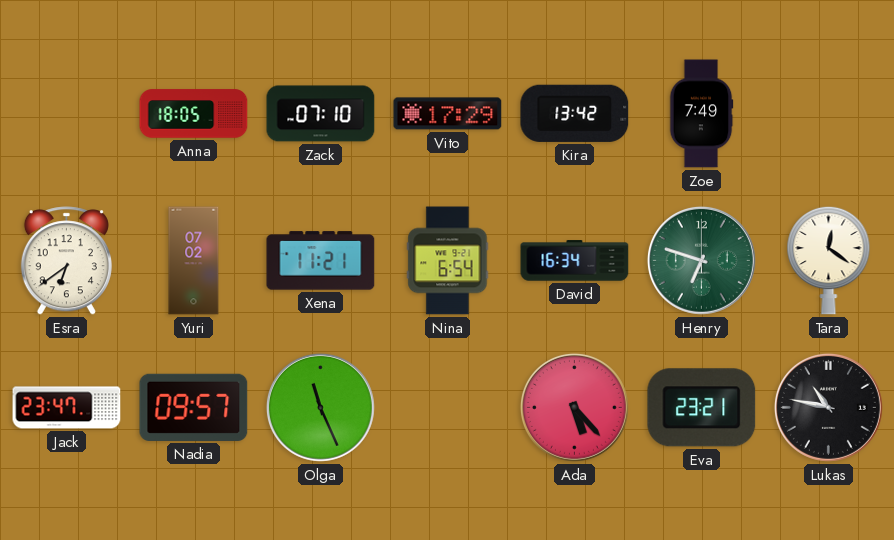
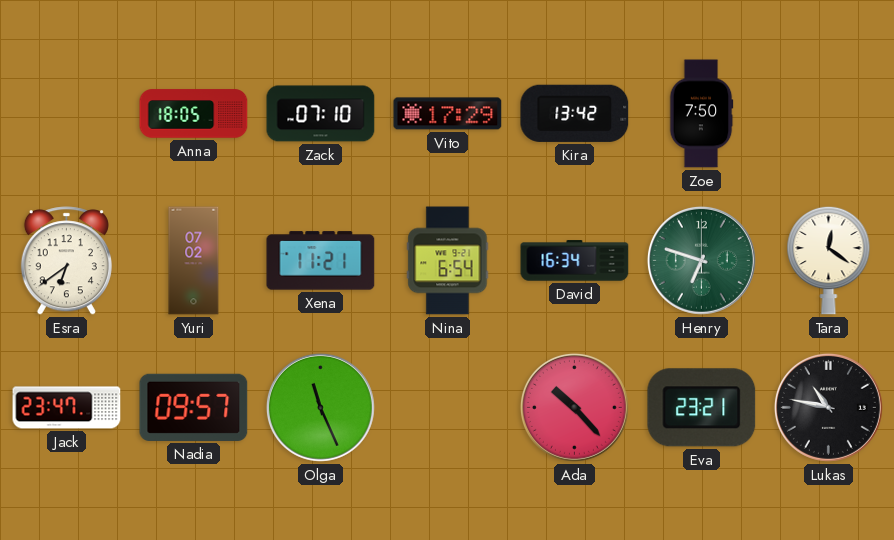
Zoe: 7:49 -> 7:50 (701, 114)
Ada: 5:23 -> 10:23 (574, 407)
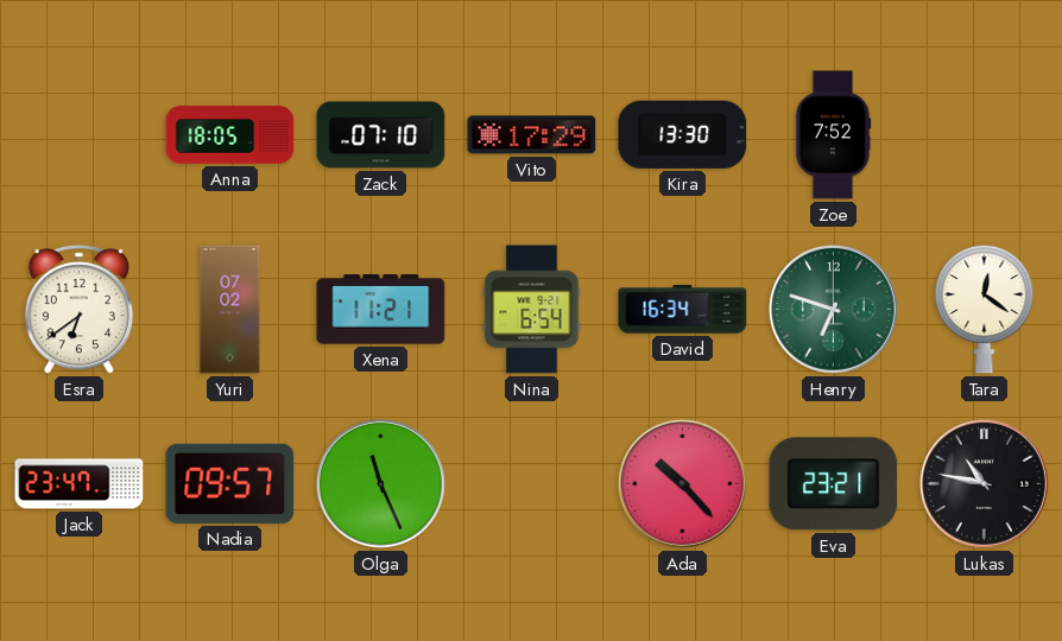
Kira: 13:42 -> 13:30 (683, 134)
Zoe: 7:50 -> 7:52 (833, 135)
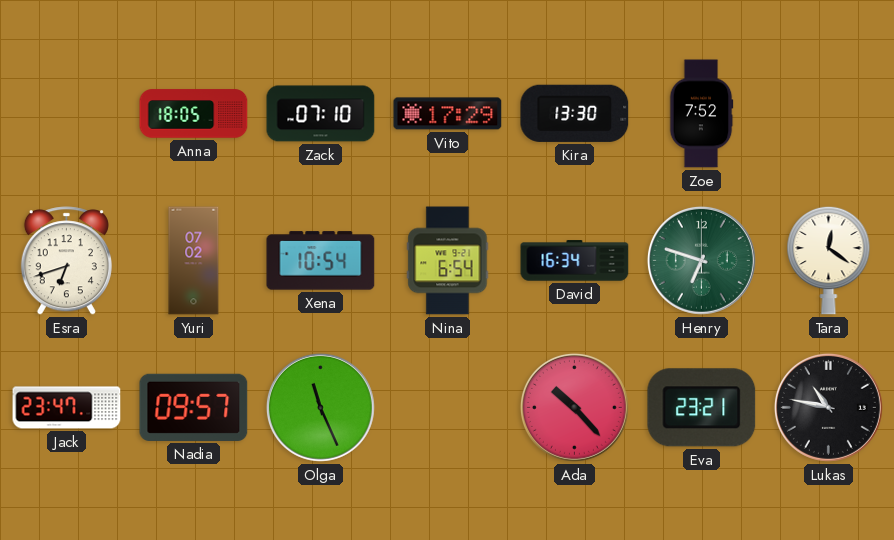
Esra: 6:39 -> 6:42 (66, 261)
Xena: 11:21 -> 10:54 (321, 261)
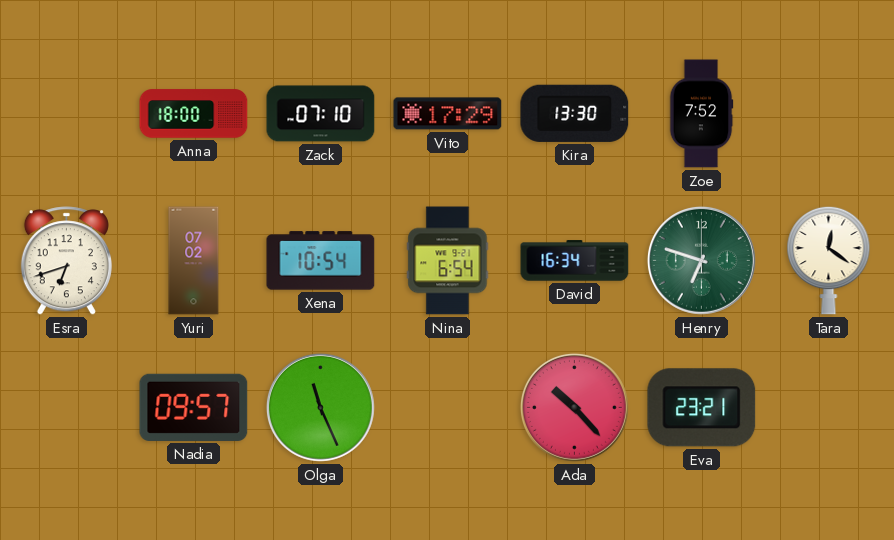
Anna: 18:05 -> 18:00 (194, 114)
Jack: 23:47 -> none (67, 408)
Lukas: 10:47 -> none (828, 407)
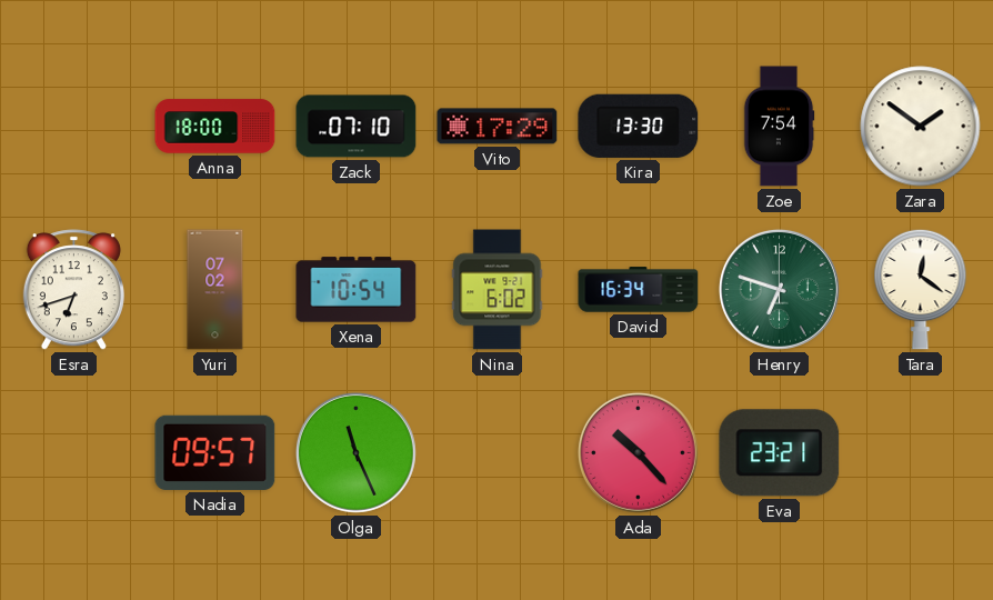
Zoe: 7:52 -> 7:54 (779, 127)
Zara: none -> 1:51 (921, 127)
Nina: 6:54 -> 6:02 (498, 290)
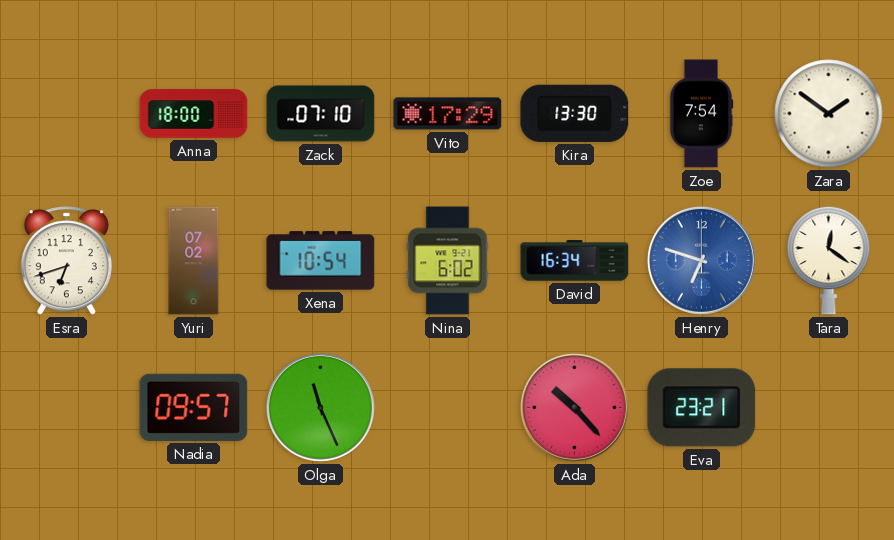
Henry dial: green -> blue (701, 260)
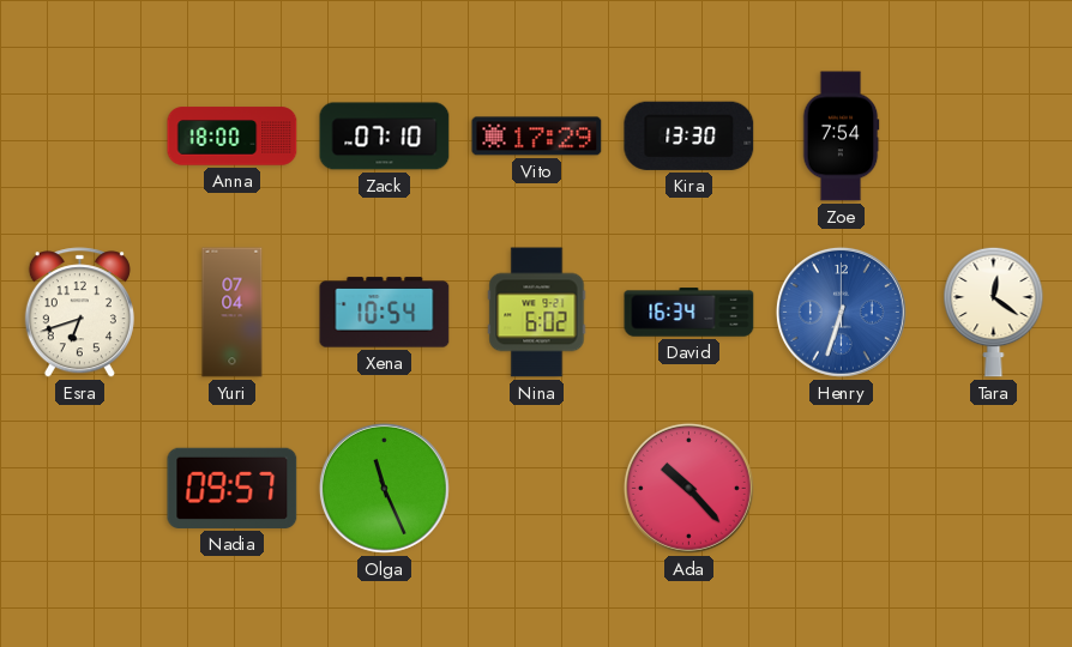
Zara: 1:51 -> none (829, 114)
Yuri: 07:02 -> 07:04 (233, 313)
Henry: 6:48 -> 6:33 (841, 312)
Eva: 23:21 -> none (702, 408)
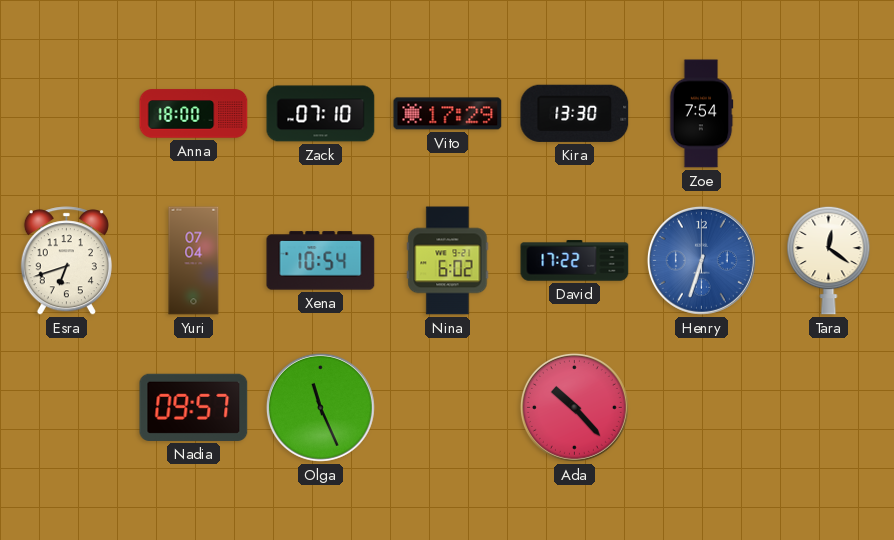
David: 16:34 -> 17:22 (575, 261)
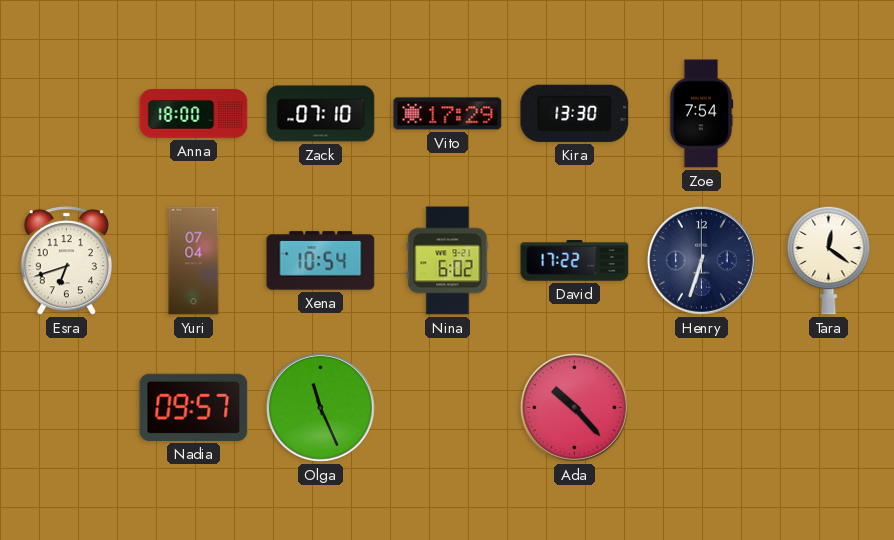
Henry dial: blue -> navy (701, 260)
